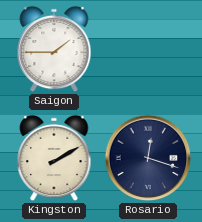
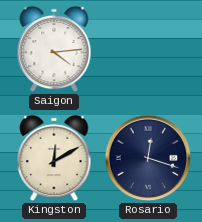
Saigon: 1:45 -> 4:14 (54, 49)
Kingston: 2:10 -> 12:10 (54, 158)
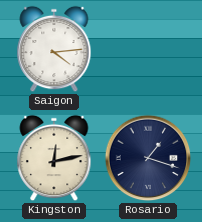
Kingston: 12:10 -> 12:13 (54, 158)
Rosario: 12:18 -> 1:18 (148, 158)
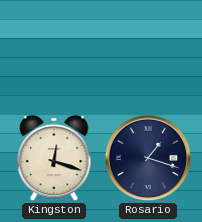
Saigon: 4:14 -> none (54, 49)
Kingston: 12:13 -> 12:18 (54, 158)
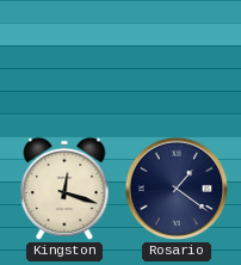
Rosario: 1:18 -> 1:21 (177, 189)
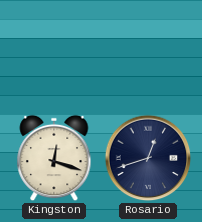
Rosario: 1:21 -> 12:42 (148, 158)
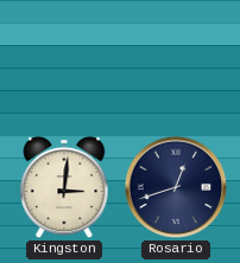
Kingston: 12:18 -> 3:01 (64, 187)
